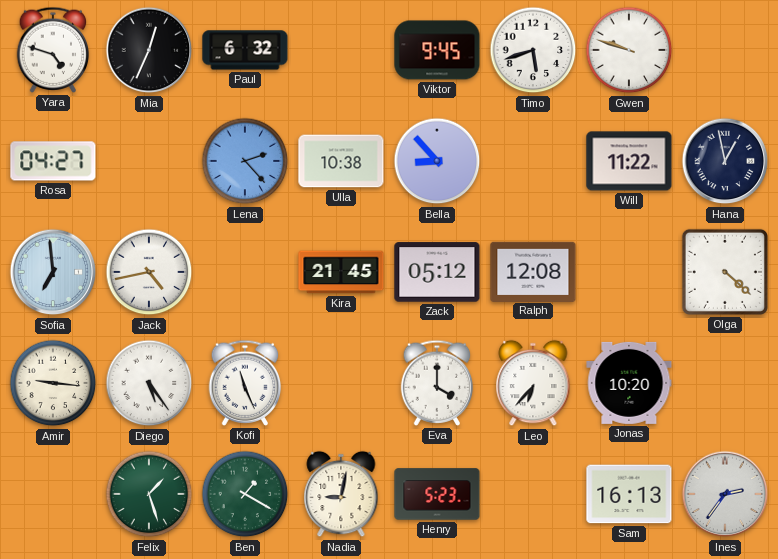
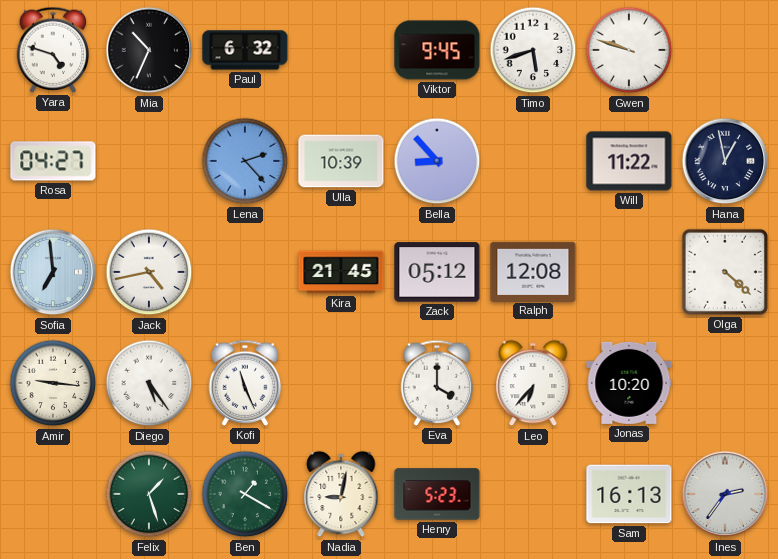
Mia: 12:34 -> 10:34 (149, 50)
Ulla: 10:38 -> 10:39 (341, 161)
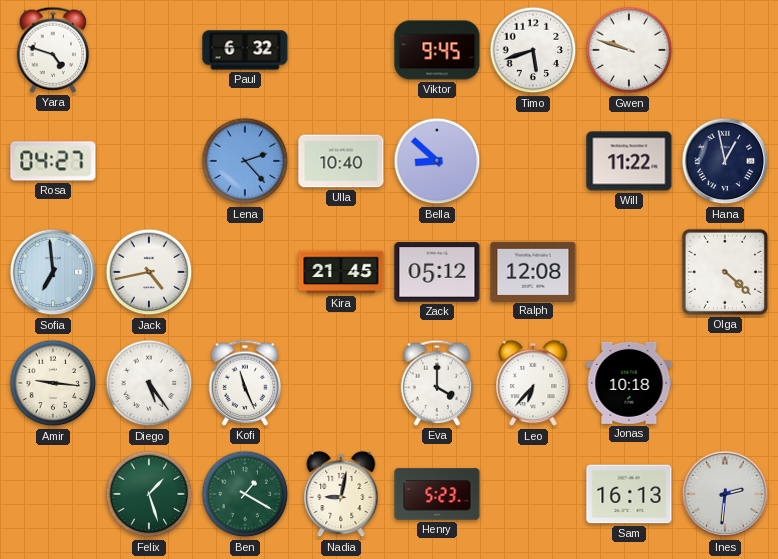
Mia: 10:34 -> none (149, 50)
Ulla: 10:39 -> 10:40 (341, 161)
Bella: 8:53 -> 8:52 (437, 161)
Jonas: 10:20 -> 10:18 (629, 383)
Ines: 2:36 -> 2:31 (725, 494)
